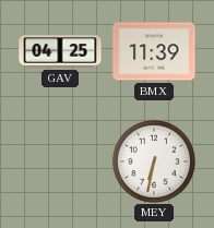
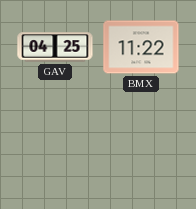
BMX: 11:39 -> 11:22 (141, 47)
MEY: 6:32 -> none (154, 161)
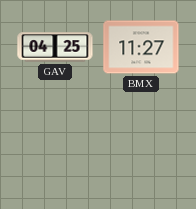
BMX: 11:22 -> 11:27 (141, 47)
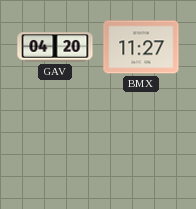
GAV: 04:25 -> 04:20 (55, 47)
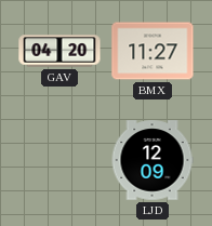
LJD: none -> 12:09 (153, 160)
